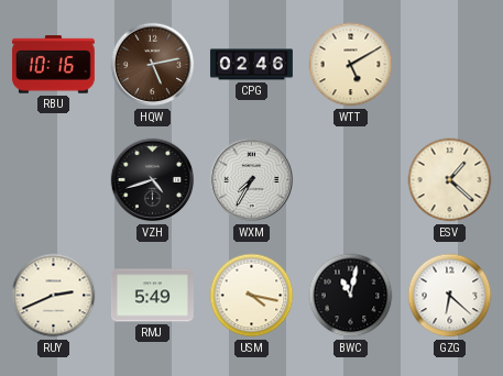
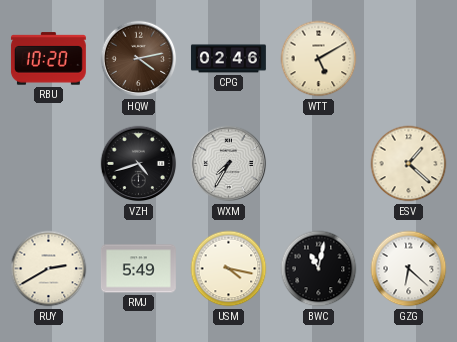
RBU: 10:16 -> 10:20 (48, 59)
HQW: 5:13 -> 4:13 (139, 59)
RUY: 2:41 -> 2:40 (49, 269)
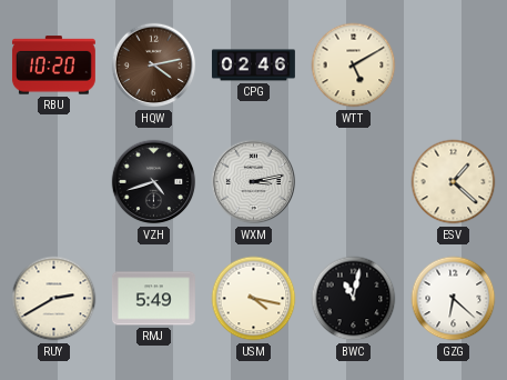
WXM: 7:35 -> 3:13 (254, 182)
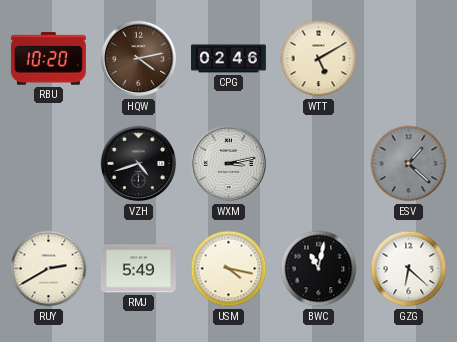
ESV dial: cream -> grey (409, 164)
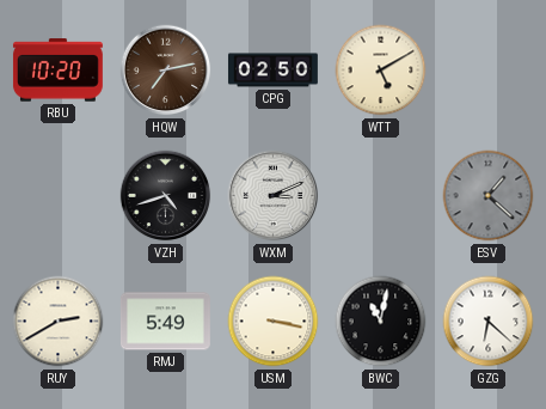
HQW: 4:13 -> 7:13 (166, 71)
CPG: 02:46 -> 02:50 (272, 71)
WXM: 3:13 -> 3:11 (274, 196)
USM: 4:17 -> 3:17 (274, 322)
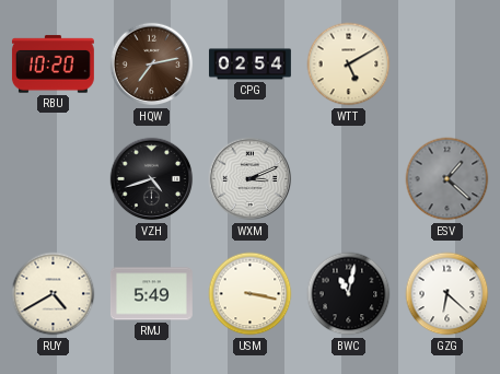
CPG: 02:50 -> 02:54 (249, 65)
RUY: 2:40 -> 4:40 (54, 294)
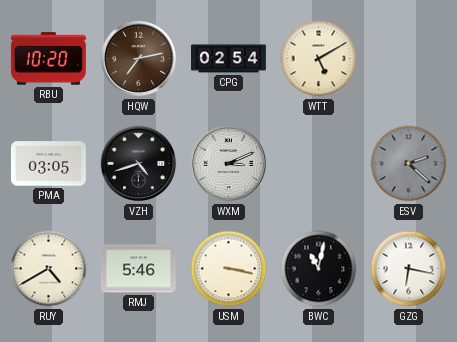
PMA: none -> 03:05 (48, 164)
ESV: 1:22 -> 2:22 (409, 164)
RMJ: 5:49 -> 5:46 (138, 269)
GZG: 6:22 -> 6:17 (409, 269)
